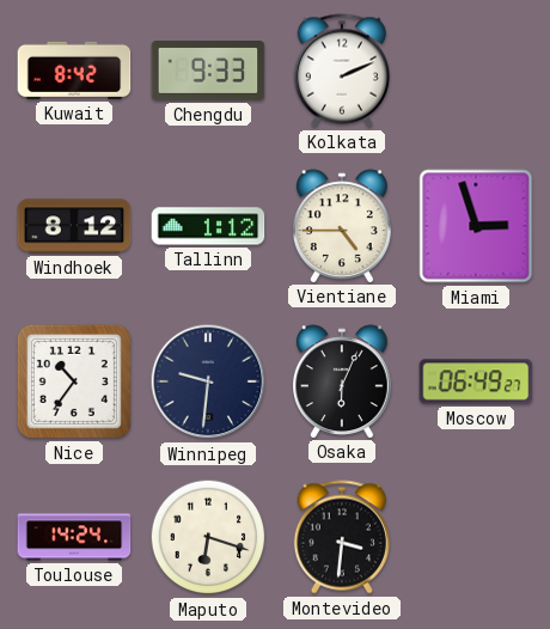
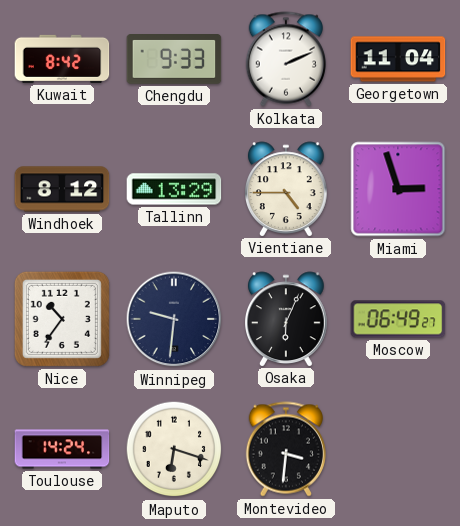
Georgetown: none -> 11:04 (398, 59)
Tallinn: 1:12 -> 13:29 (174, 189)
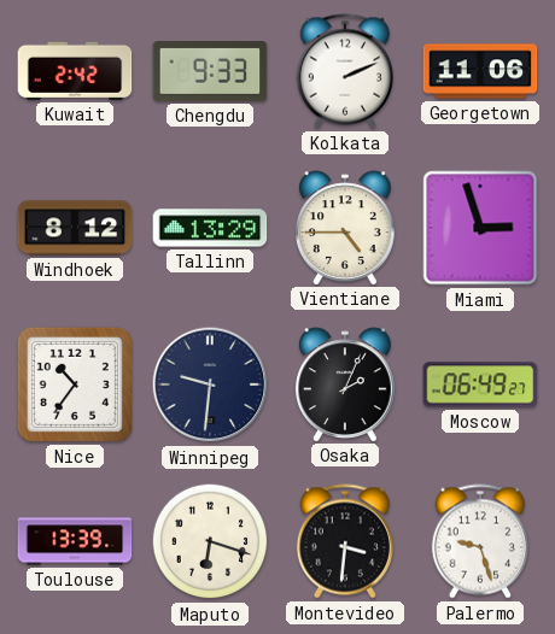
Kuwait: 8:42 -> 2:42 (75, 71)
Georgetown: 11:04 -> 11:06 (480, 71)
Osaka: 6:04 -> 2:04 (346, 384)
Toulouse: 14:24 -> 13:39 (75, 541)
Palermo: none -> 9:27 (480, 541)
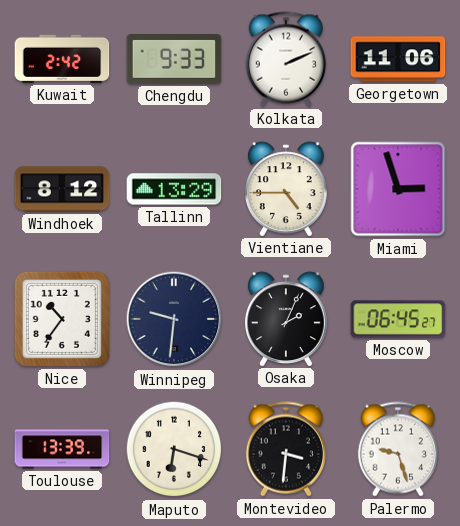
Moscow: 06:49 -> 06:45 (398, 319)
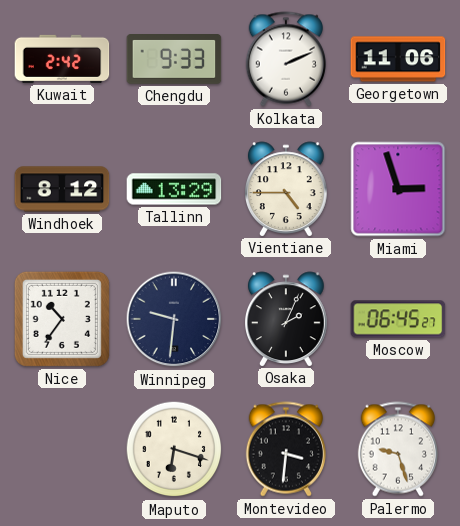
Toulouse: 13:39 -> none (62, 449)
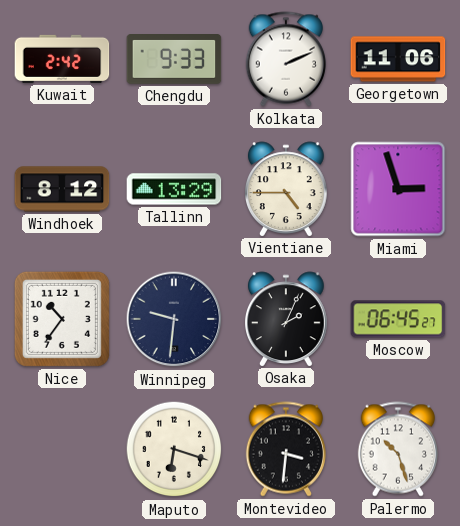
Palermo: 9:27 -> 10:27 (398, 449)
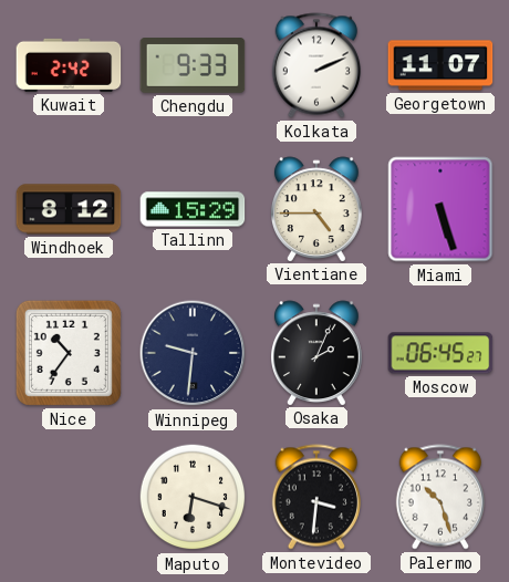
Georgetown: 11:06 -> 11:07 (440, 65)
Tallinn: 13:29 -> 15:29 (193, 209)
Miami: 2:57 -> 5:27 (440, 209)
